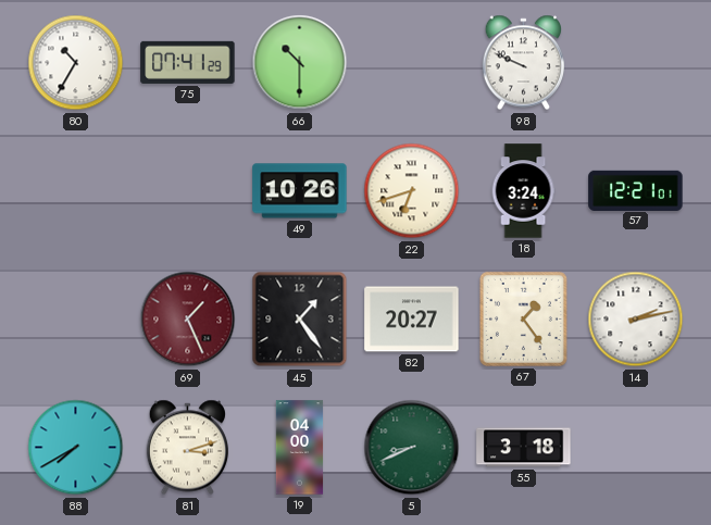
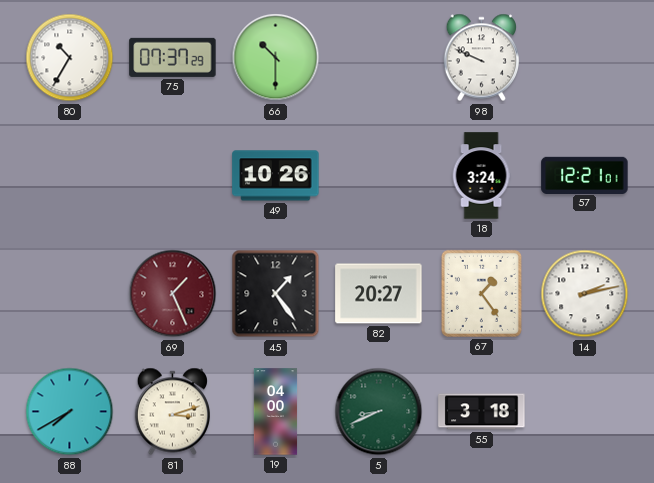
75: 07:41 -> 07:37 (173, 57)
22: 6:42 -> none (412, 191)
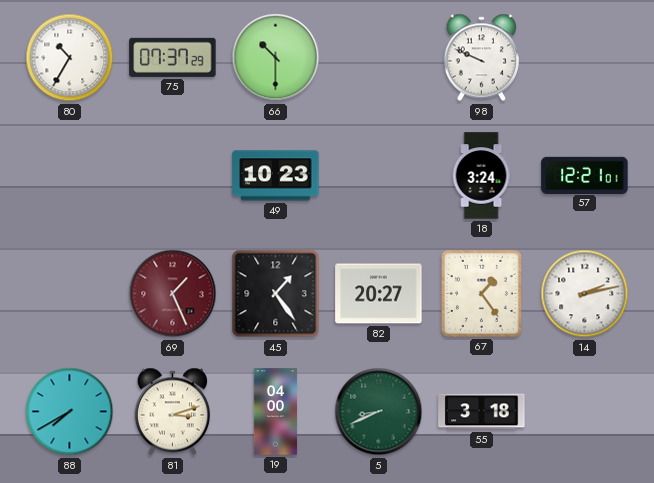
49: 10:26 -> 10:23 (276, 176)
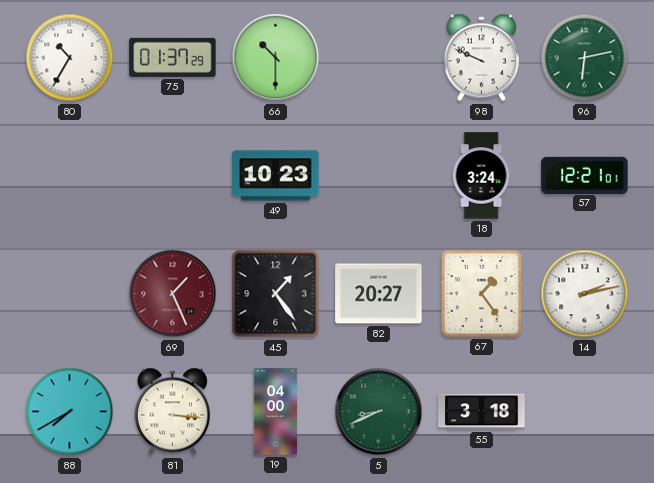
75: 07:37 -> 01:37 (173, 57)
96: none -> 6:13 (585, 58)
81: 3:12 -> 3:16 (172, 412)
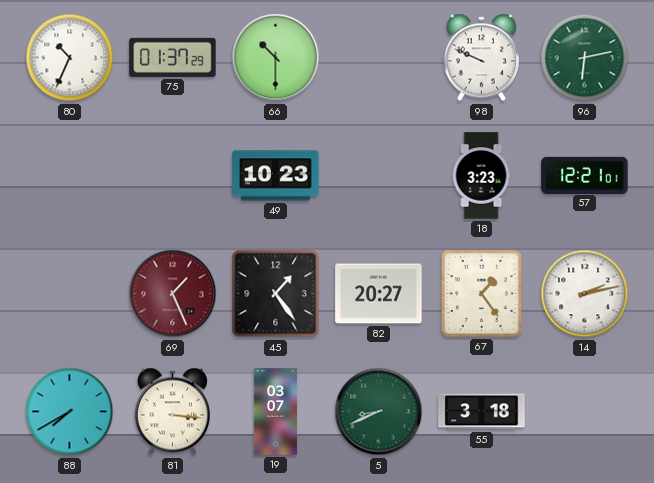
80: 10:35 -> 10:34 (70, 58)
18: 3:24 -> 3:23 (481, 176)
19: 04:00 -> 03:07 (276, 412)
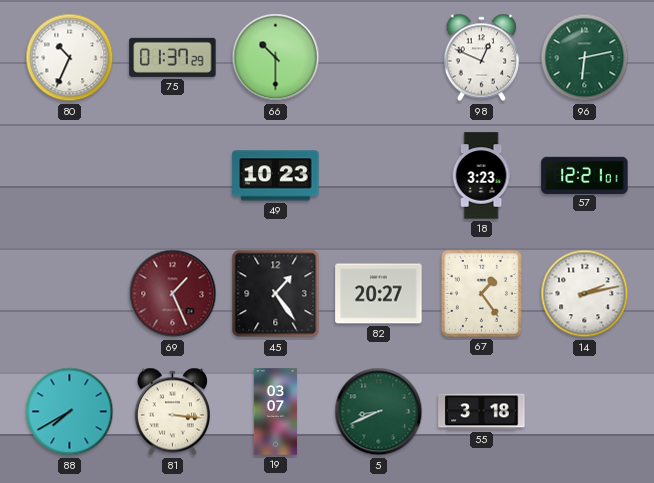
98: 9:49 -> 12:49 (481, 58)
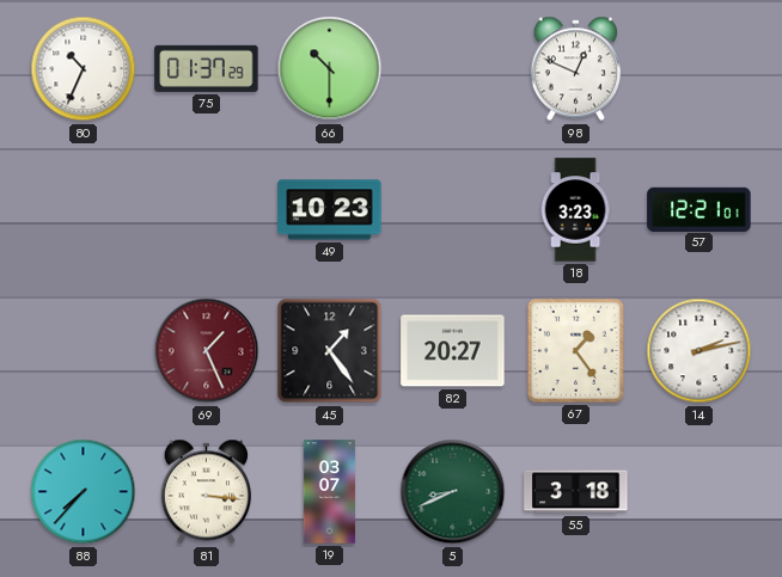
96: 6:13 -> none (585, 58)
88: 7:40 -> 7:37 (84, 492)
